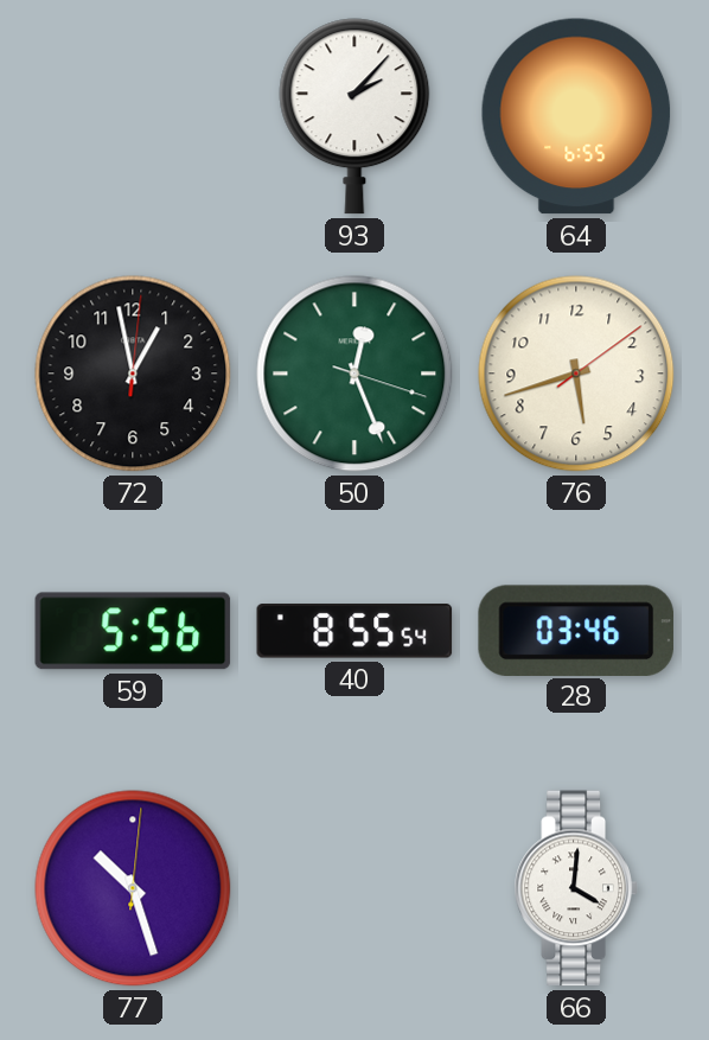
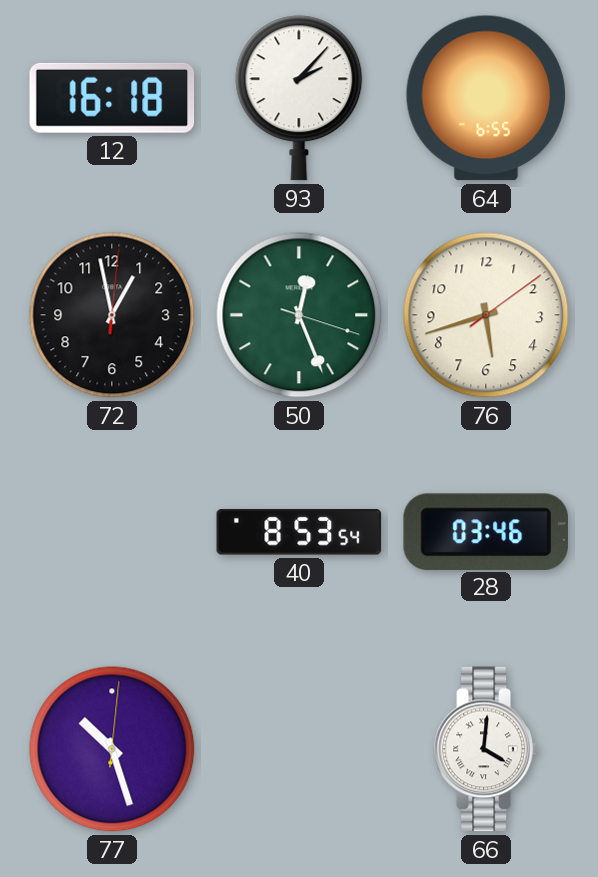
12: none -> 16:18 (112, 98)
59: 5:56 -> none (133, 631)
40: 8:55 -> 8:53 (299, 532)
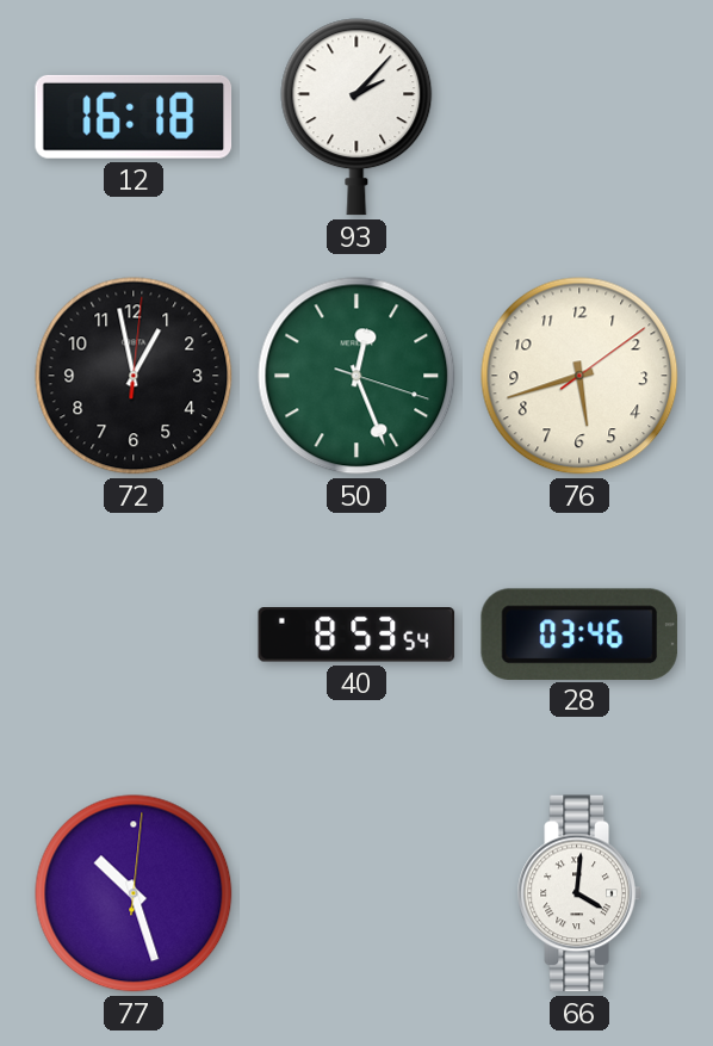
64: 6:55 -> none (486, 98)
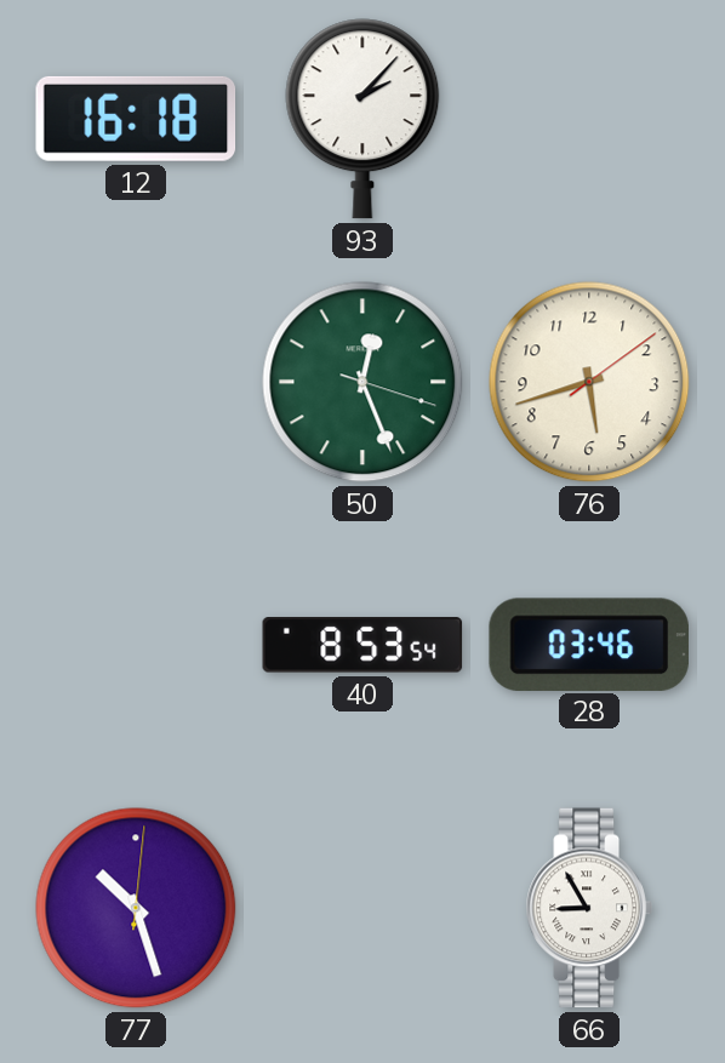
72: 12:58 -> none (134, 376)
66: 4:01 -> 8:55 (589, 908)
